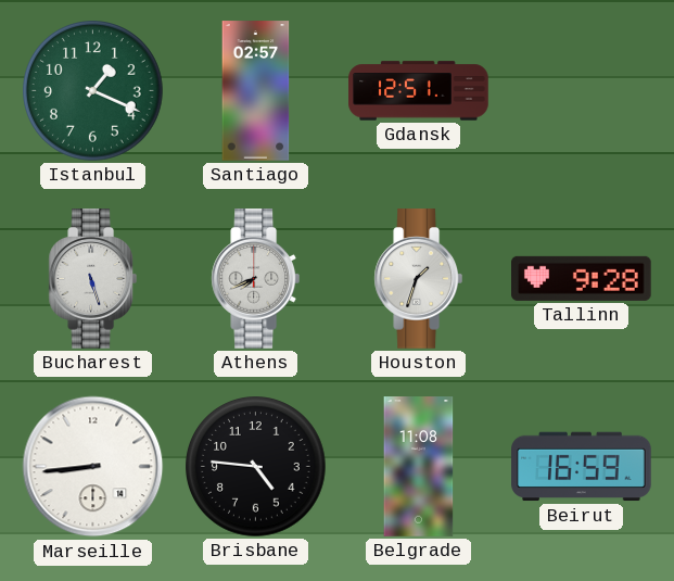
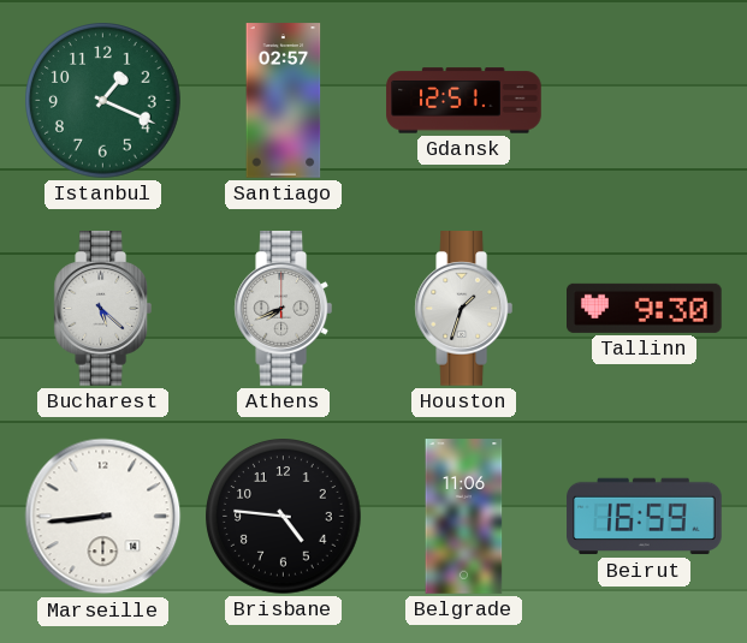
Bucharest: 5:27 -> 5:22 (102, 309)
Tallinn: 9:28 -> 9:30 (645, 308)
Belgrade: 11:08 -> 11:06 (464, 517)
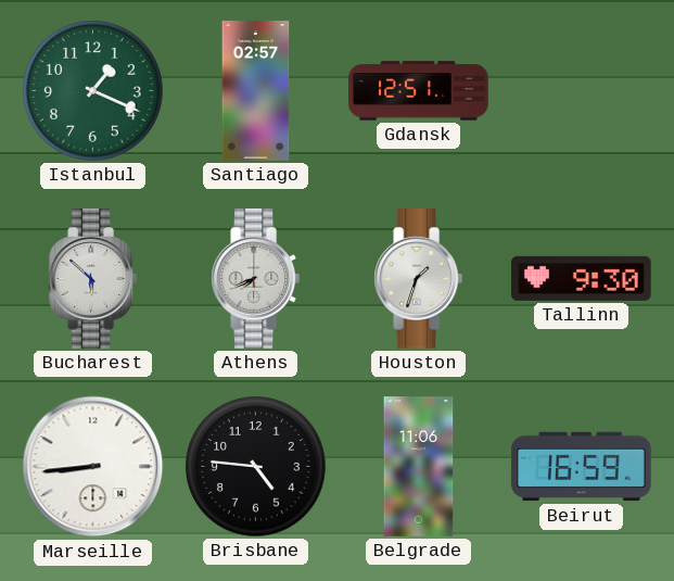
Bucharest: 5:22 -> 5:52 (92, 279)
